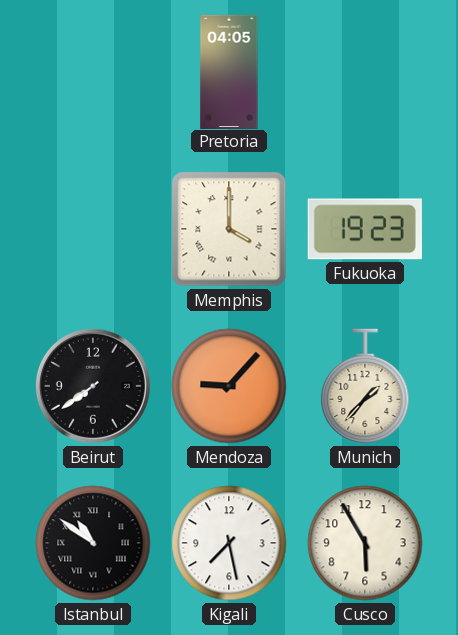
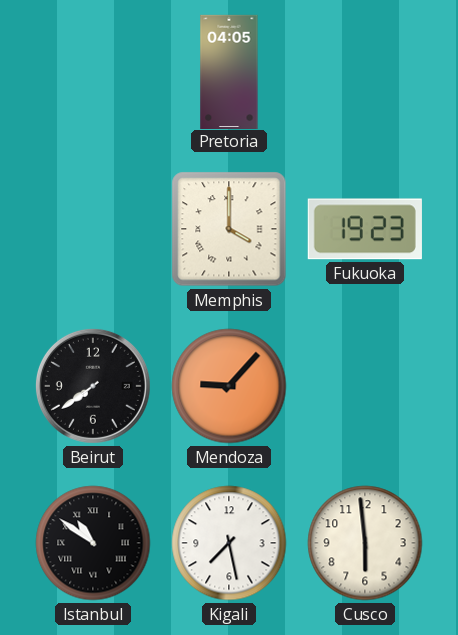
Munich: 1:37 -> none (365, 386)
Cusco: 5:55 -> 5:59 (365, 543)
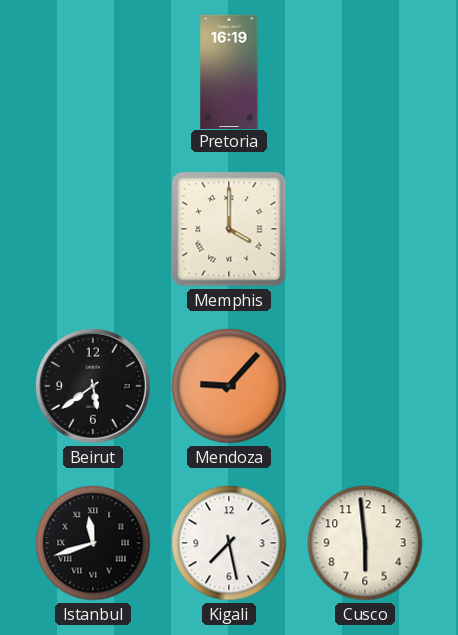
Pretoria: 04:05 -> 16:19 (229, 71)
Fukuoka: 19:23 -> none (365, 229)
Beirut: 7:39 -> 5:39 (93, 386)
Istanbul: 10:51 -> 11:42 (93, 543)
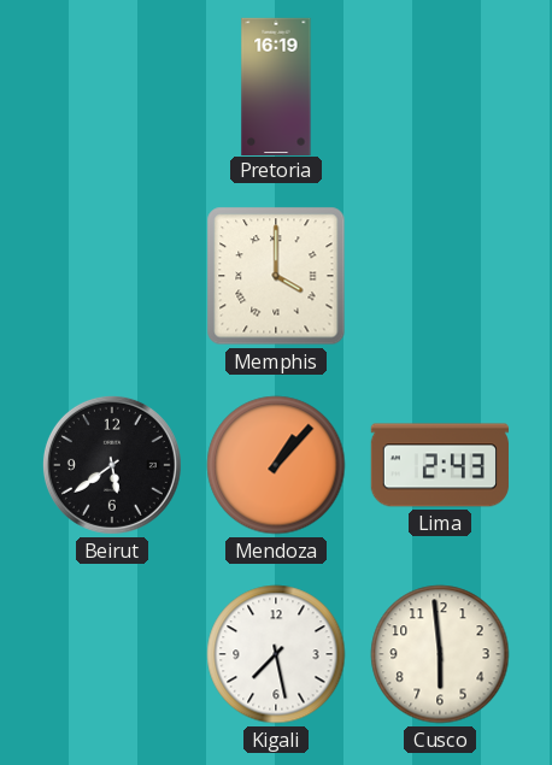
Mendoza: 9:07 -> 1:07 (276, 465)
Lima: none -> 2:43 (439, 465)
Istanbul: 11:42 -> none (93, 543)
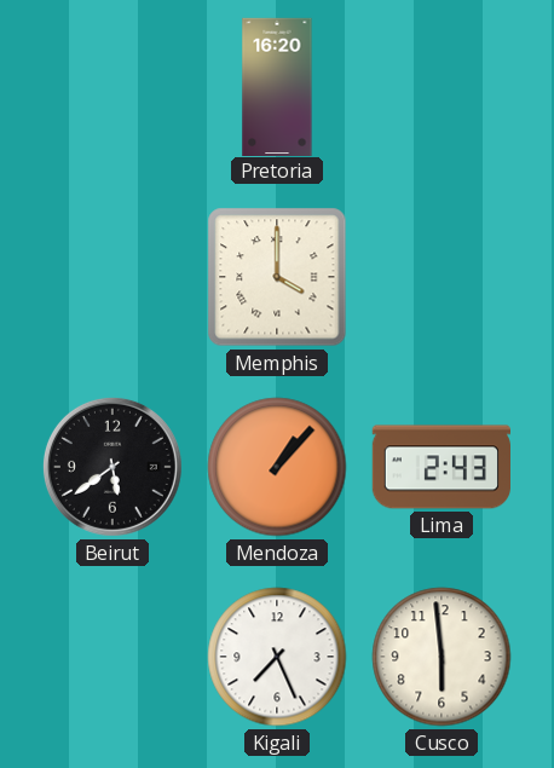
Pretoria: 16:19 -> 16:20 (277, 86)
Kigali: 7:28 -> 7:26 (277, 657)
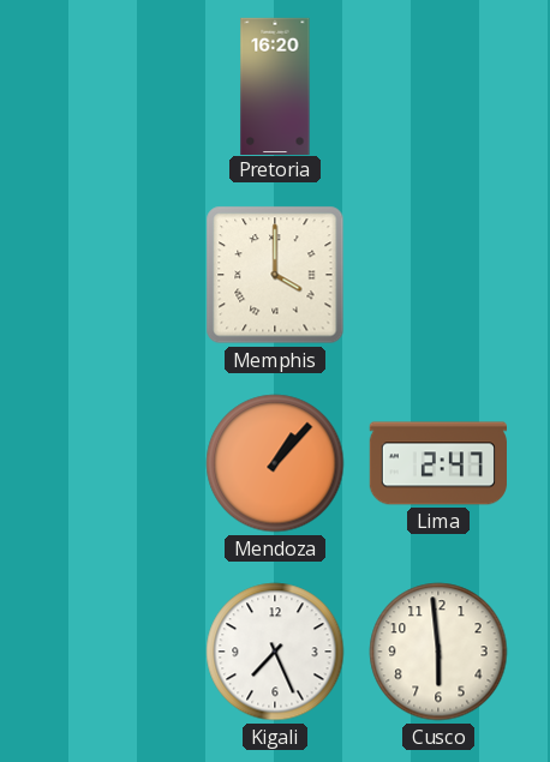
Beirut: 5:39 -> none (112, 467)
Lima: 2:43 -> 2:47 (437, 463)
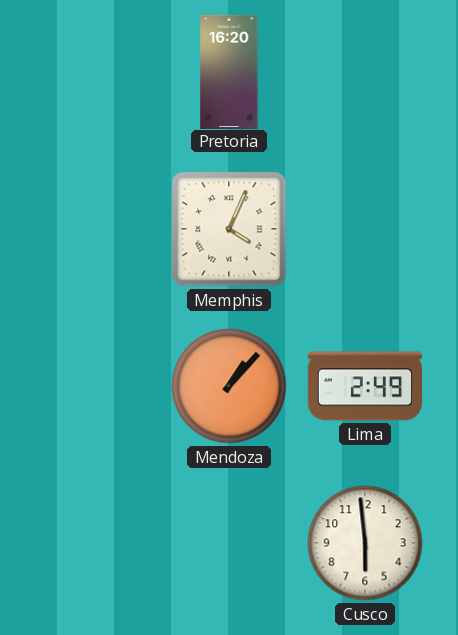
Memphis: 4:00 -> 4:04 (229, 229)
Lima: 2:47 -> 2:49 (364, 386)
Kigali: 7:26 -> none (275, 652)
